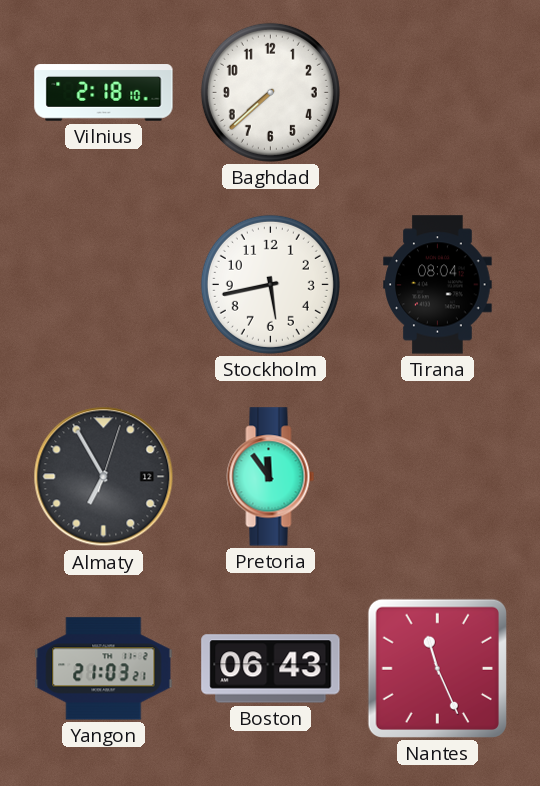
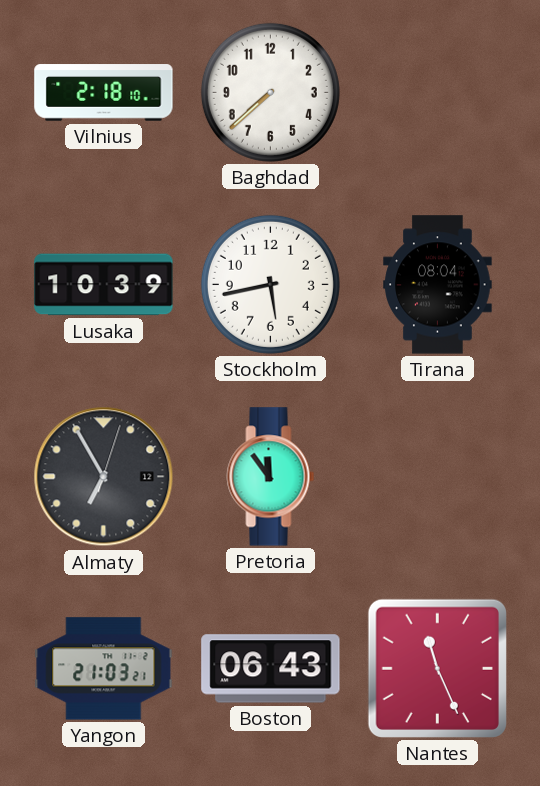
Lusaka: none -> 10:39 (104, 285)
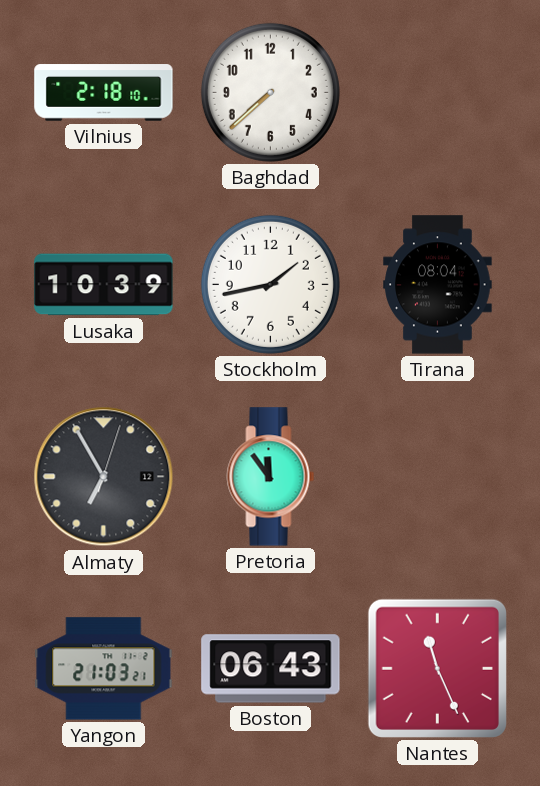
Stockholm: 5:43 -> 1:43 (270, 284)
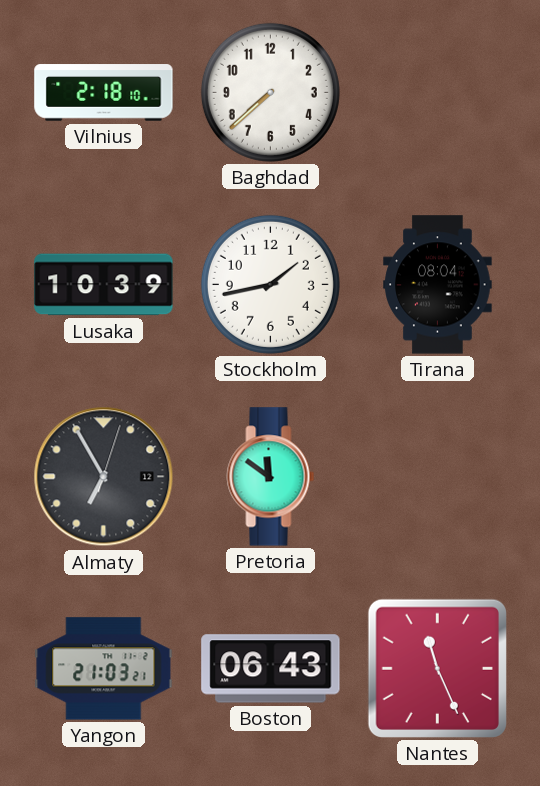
Pretoria: 11:54 -> 11:51 (271, 477)
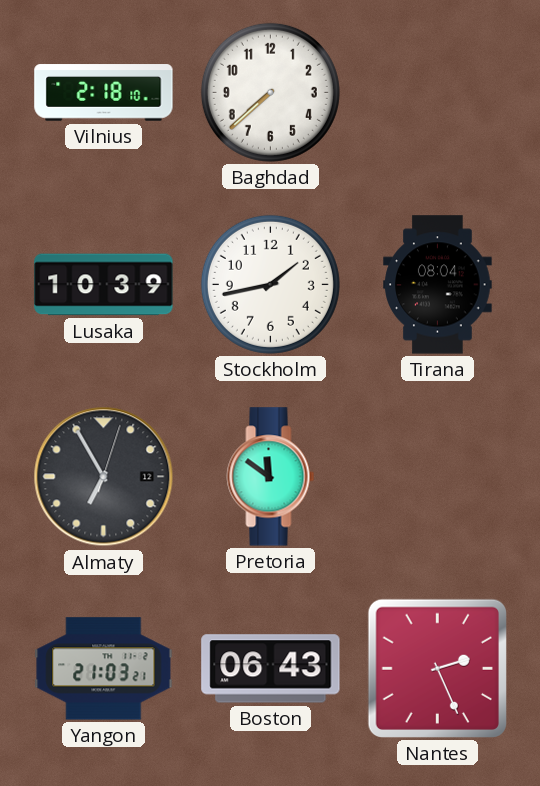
Nantes: 11:26 -> 2:26 (437, 668)
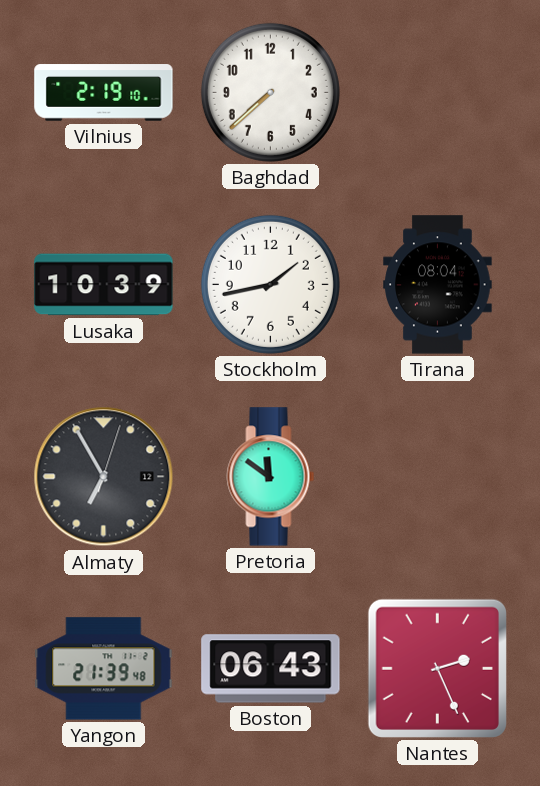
Vilnius: 2:18 -> 2:19 (104, 93)
Yangon: 21:03 -> 21:39 (104, 669)
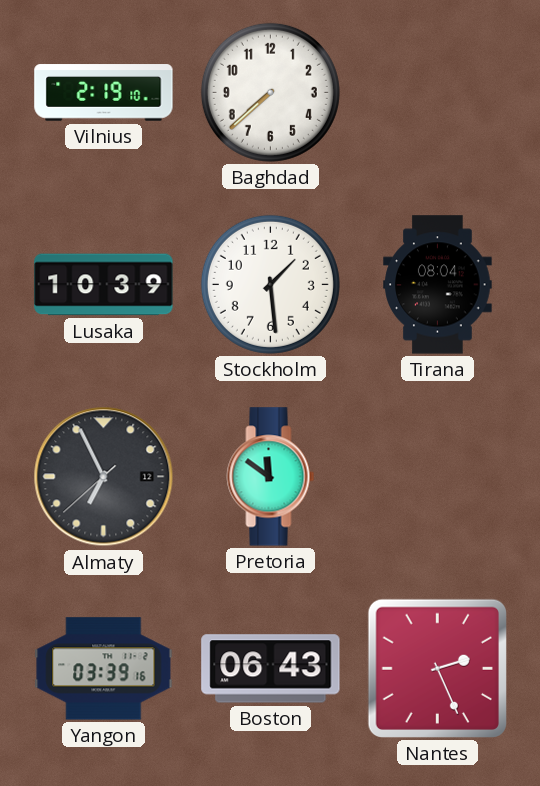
Stockholm: 1:43 -> 1:29 (270, 284)
Almaty: 6:55:03 -> 6:55:38 (104, 477)
Yangon: 21:39 -> 03:39 (104, 669)
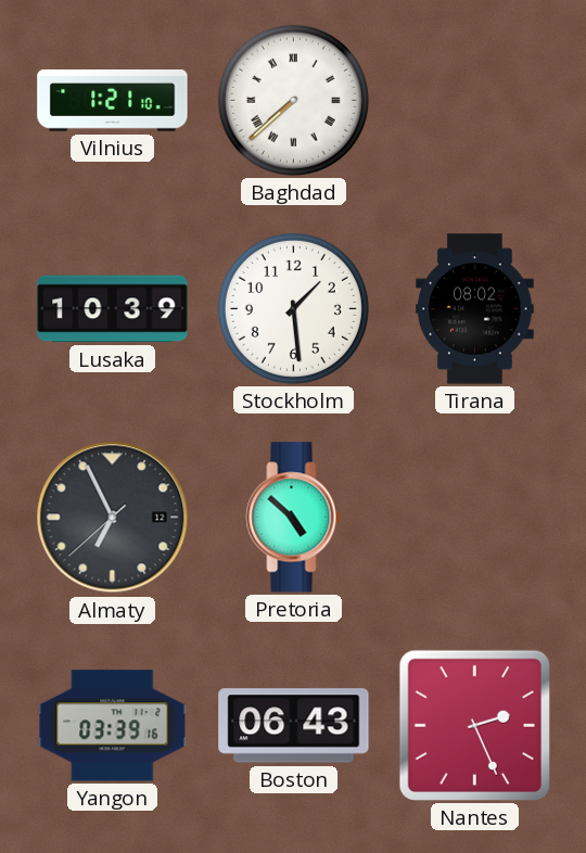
Vilnius: 2:19 -> 1:21 (113, 101)
Baghdad numerals: Arabic -> Roman (293, 100)
Tirana: 08:04 -> 08:02 (475, 309)
Pretoria: 11:51 -> 4:52 (294, 518)
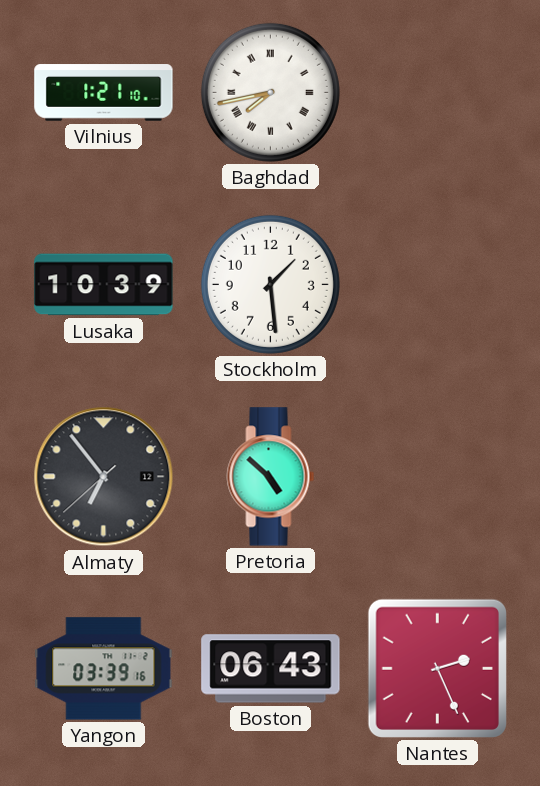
Baghdad: 7:38 -> 7:43 (270, 92)
Tirana: 08:02 -> none (475, 309)
Almaty: 6:55 -> 6:53 (104, 477)
